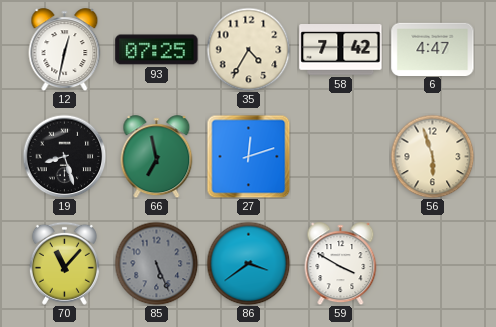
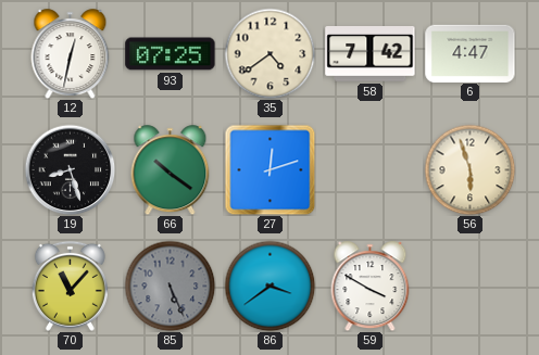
35: 4:35 -> 4:39 (269, 53)
66: 6:58 -> 10:21 (171, 170)
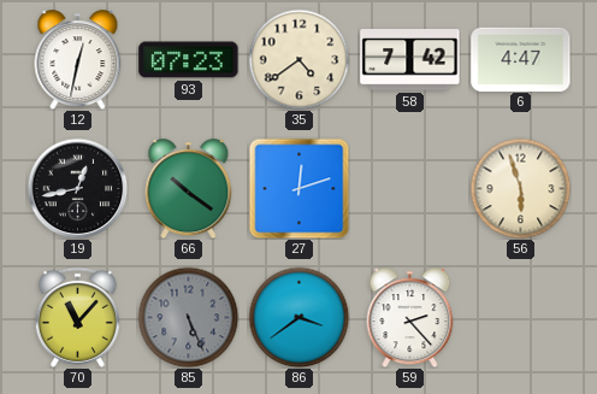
93: 07:25 -> 07:23 (189, 60)
19: 8:27 -> 12:43 (77, 188)
59: 3:50 -> 2:23 (410, 318)
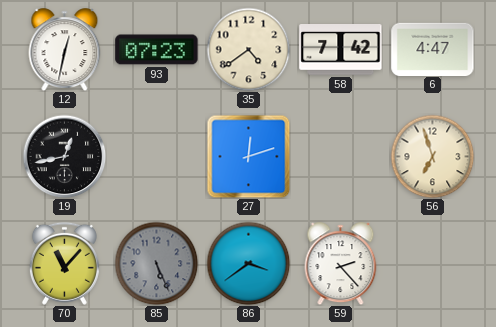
66: 10:21 -> none (189, 189)
56: 5:57 -> 6:57 (432, 156)
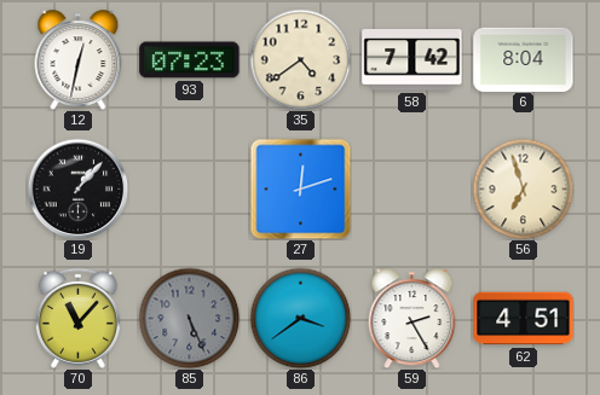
6: 4:47 -> 8:04 (524, 59)
19: 12:43 -> 1:07 (77, 188)
59: 2:23 -> 2:25 (412, 319)
62: none -> 4:51 (524, 319)
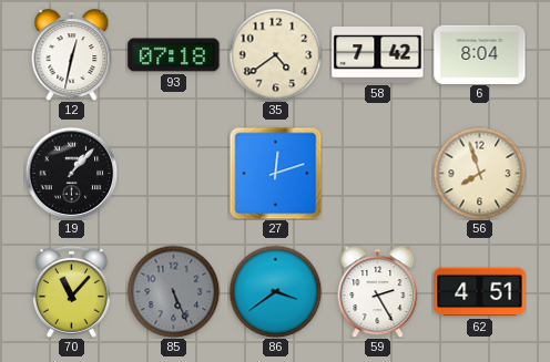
93: 07:23 -> 07:18 (174, 55)
56: 6:57 -> 7:57 (479, 173)
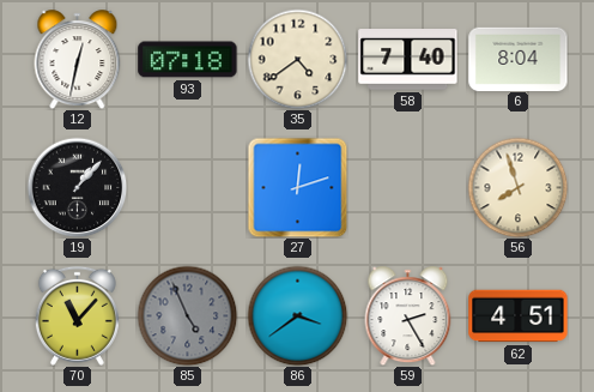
58: 7:42 -> 7:40 (408, 60)
85: 5:26 -> 4:56 (187, 315)
